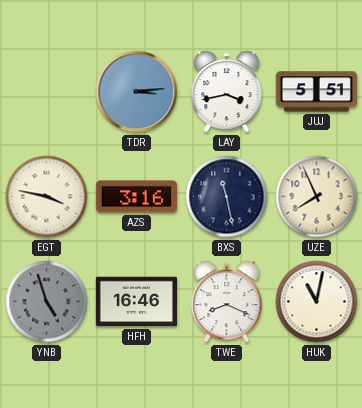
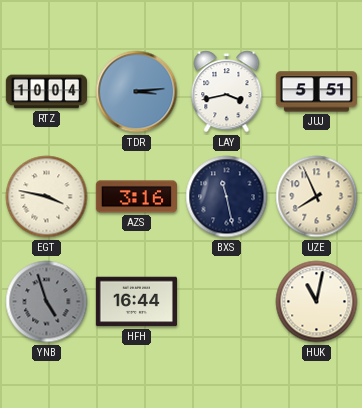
RTZ: none -> 10:04 (46, 92)
HFH: 16:46 -> 16:44 (136, 302)
TWE: 8:19 -> none (227, 302)
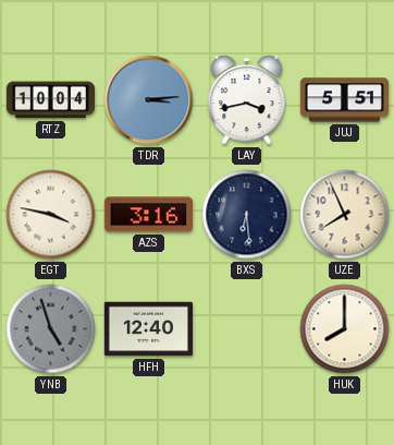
BXS: 11:28 -> 6:29 (247, 215)
HFH: 16:44 -> 12:40 (148, 329)
HUK: 11:02 -> 8:00 (345, 329)
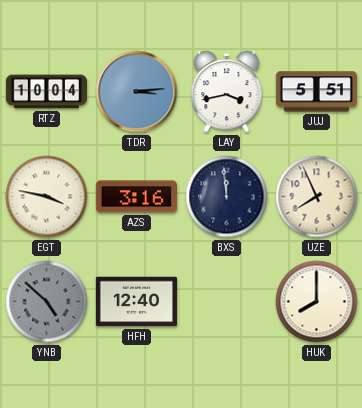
BXS: 6:29 -> 11:59 (227, 197)
YNB: 4:57 -> 4:52 (47, 302)
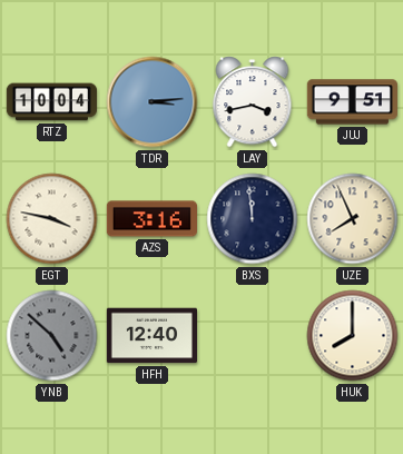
JUJ: 5:51 -> 9:51 (352, 102)
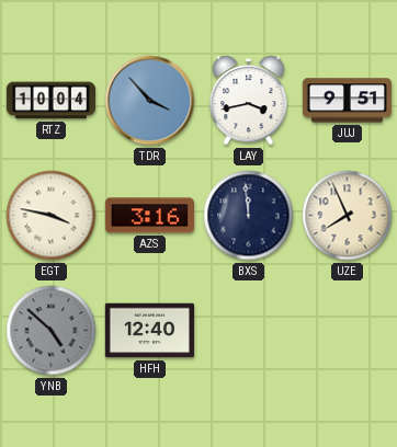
TDR: 3:14 -> 3:53 (150, 101)
HUK: 8:00 -> none (353, 336)
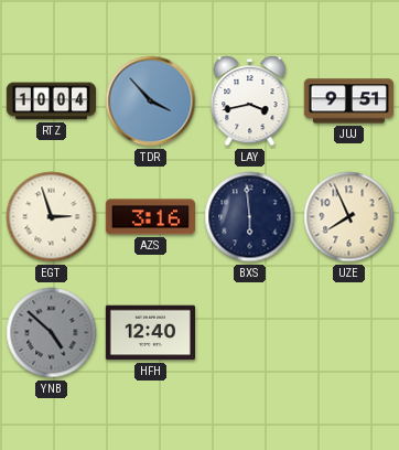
EGT: 3:47 -> 2:57 (52, 217)
BXS: 11:59 -> 5:59 (250, 217)
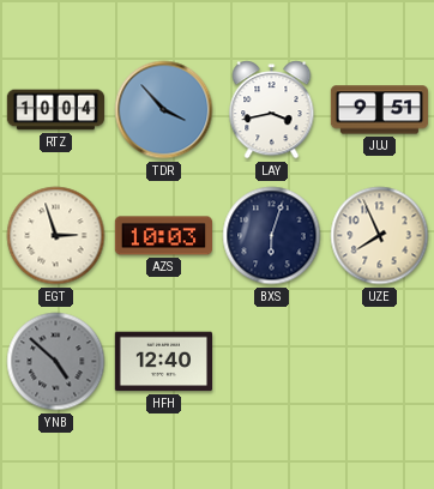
AZS: 3:16 -> 10:03 (163, 236)
BXS: 5:59 -> 6:03 (272, 236)
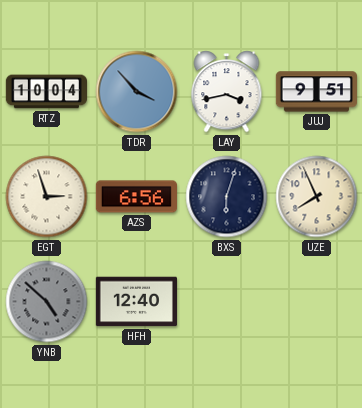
AZS: 10:03 -> 6:56 (136, 197)
